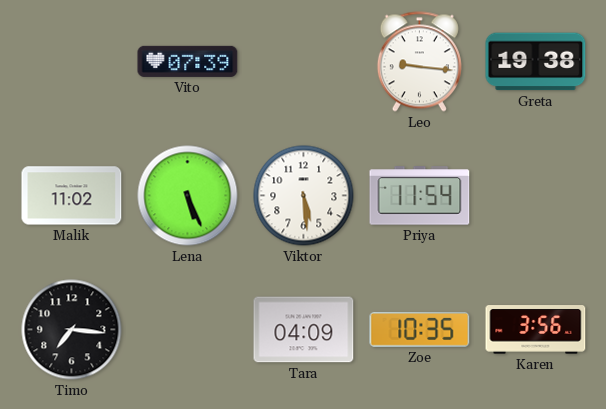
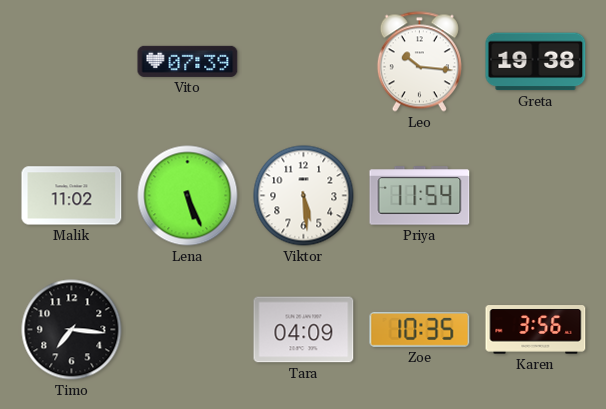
Leo: 9:16 -> 10:16 (419, 62)
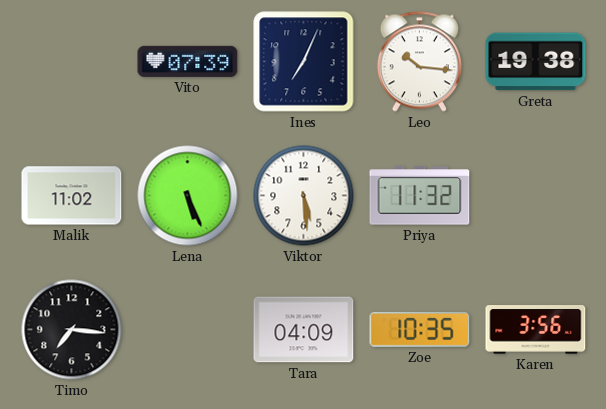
Ines: none -> 7:04 (304, 62)
Priya: 11:54 -> 11:32 (420, 196)
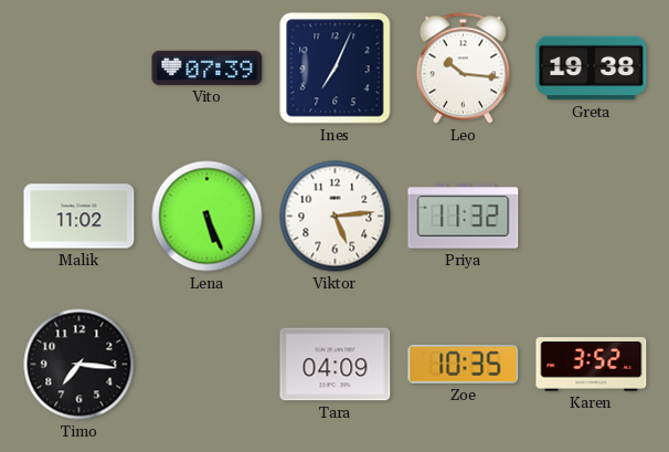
Viktor: 5:29 -> 5:14 (336, 217)
Karen: 3:56 -> 3:52 (592, 365)
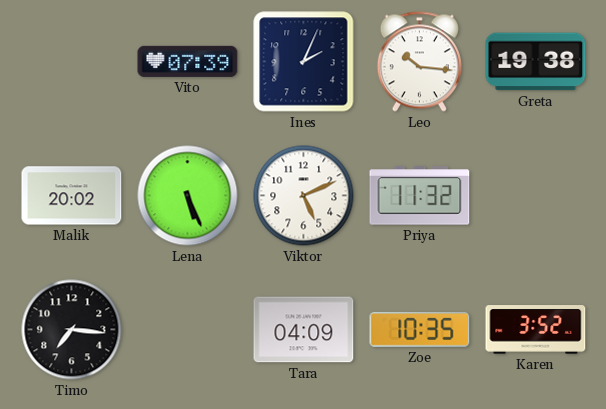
Ines: 7:04 -> 2:04 (304, 62)
Malik: 11:02 -> 20:02 (72, 196)
Viktor: 5:14 -> 5:11 (304, 196)
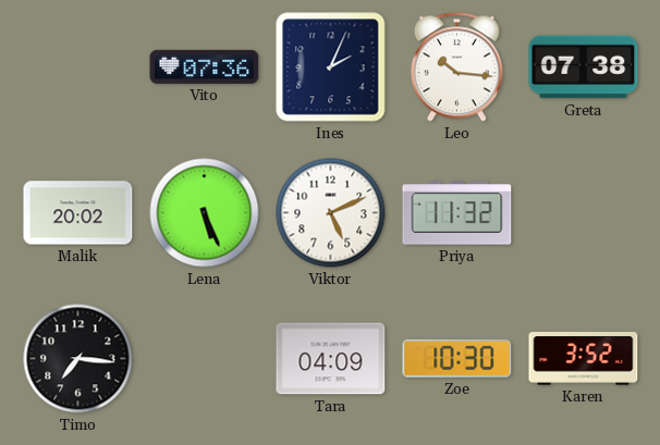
Vito: 07:39 -> 07:36 (205, 66)
Greta: 19:38 -> 07:38 (584, 67)
Zoe: 10:35 -> 10:30 (457, 358)
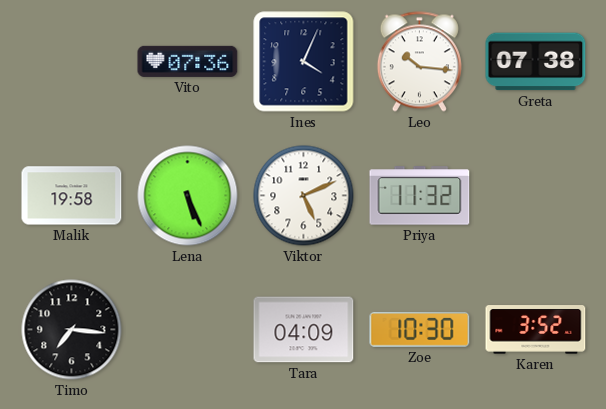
Ines: 2:04 -> 4:04 (304, 62)
Malik: 20:02 -> 19:58 (72, 196)
